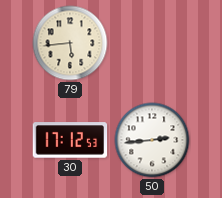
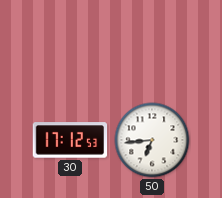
79: 5:44 -> none (70, 43)
50: 2:44 -> 6:44 (152, 140)
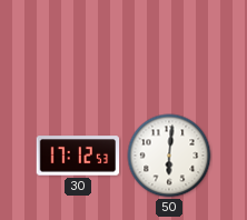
50: 6:44 -> 6:01 (169, 156)
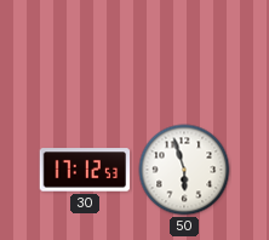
50: 6:01 -> 5:57 (184, 170)
